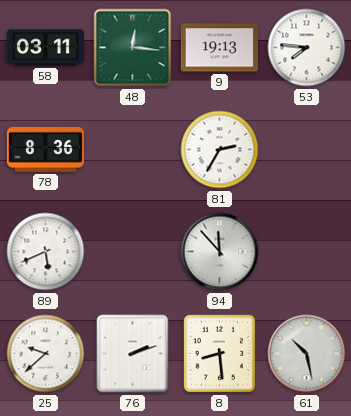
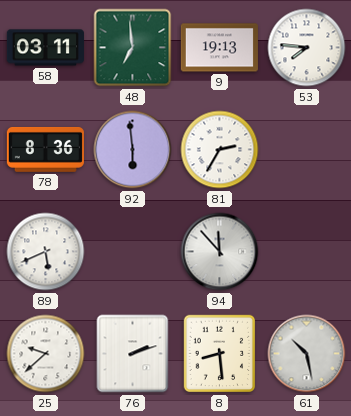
48: 12:16 -> 6:59 (133, 48)
92: none -> 5:59 (133, 150)
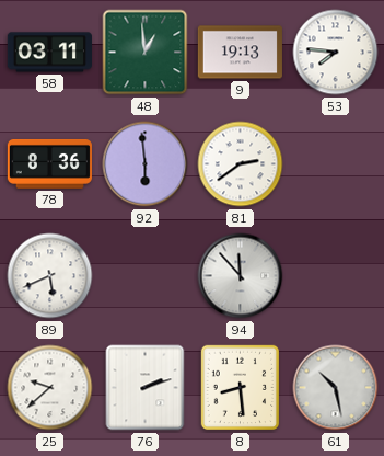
48: 6:59 -> 12:59 (146, 53)
81: 2:35 -> 2:39 (241, 164)
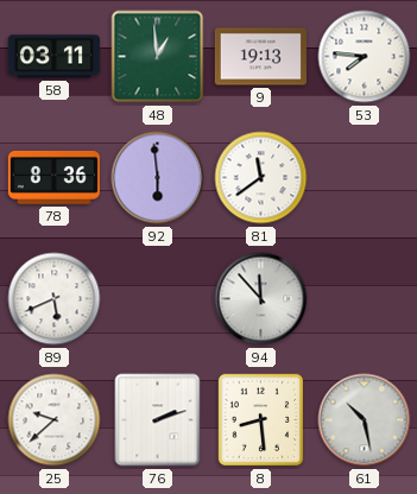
81: 2:39 -> 11:39 (261, 178)
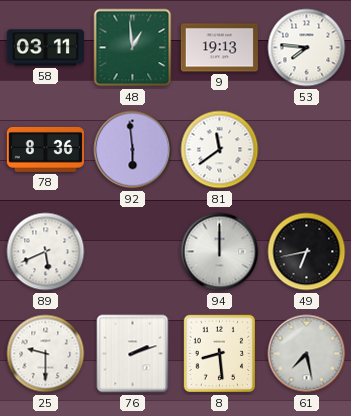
94: 11:53 -> 12:00 (220, 252)
49: none -> 6:43 (307, 252)
25: 9:38 -> 9:30 (46, 354)
61: 10:28 -> 7:28 (307, 354)
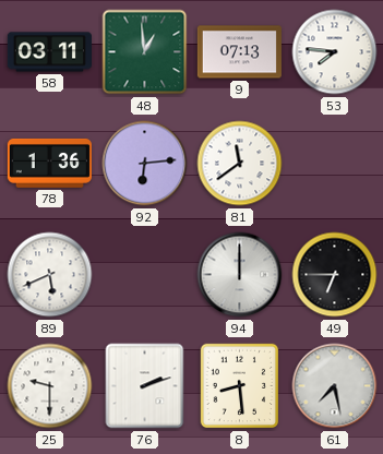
9: 19:13 -> 07:13 (239, 52)
78: 8:36 -> 1:36 (49, 163)
92: 5:59 -> 6:14 (145, 164)
49: 6:43 -> 6:45 (335, 275)
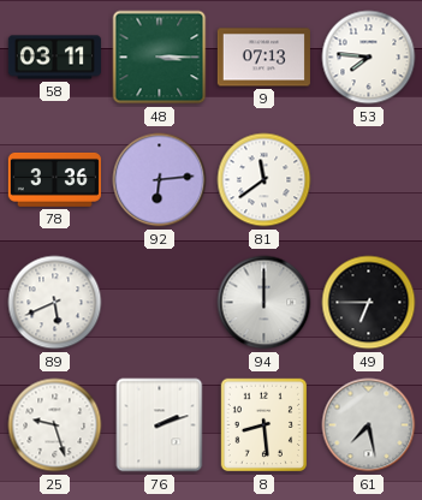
48: 12:59 -> 3:15 (160, 58)
78: 1:36 -> 3:36 (54, 179)
25: 9:30 -> 9:27 (55, 425)
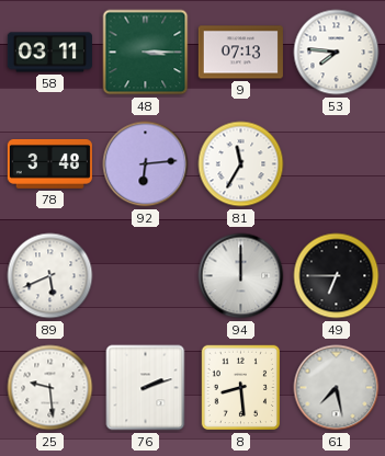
78: 3:36 -> 3:48 (49, 163)
81: 11:39 -> 11:35 (241, 164)
25: 9:27 -> 9:29 (50, 388)
